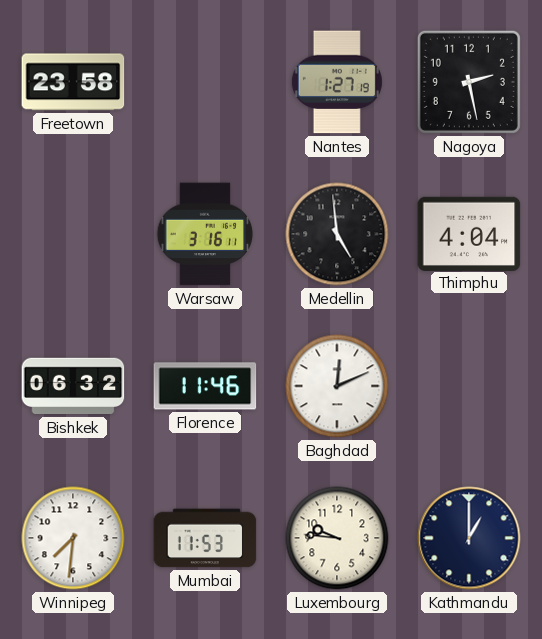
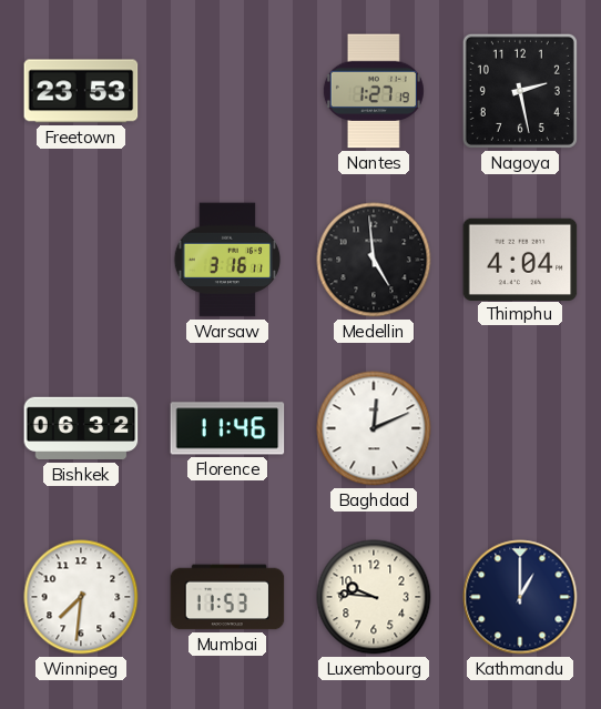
Freetown: 23:58 -> 23:53 (81, 91)
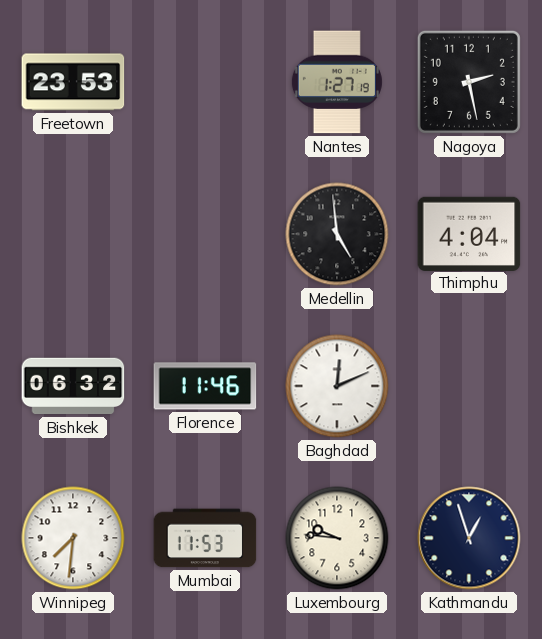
Warsaw: 3:16 -> none (227, 260)
Kathmandu: 1:00 -> 12:57 (469, 538)
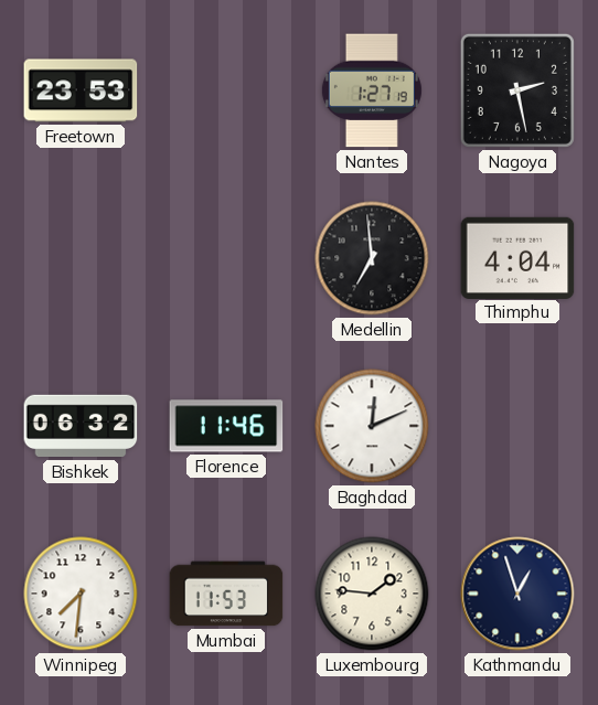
Medellin: 4:59 -> 6:59 (372, 258)
Luxembourg: 9:46 -> 1:46 (372, 594)
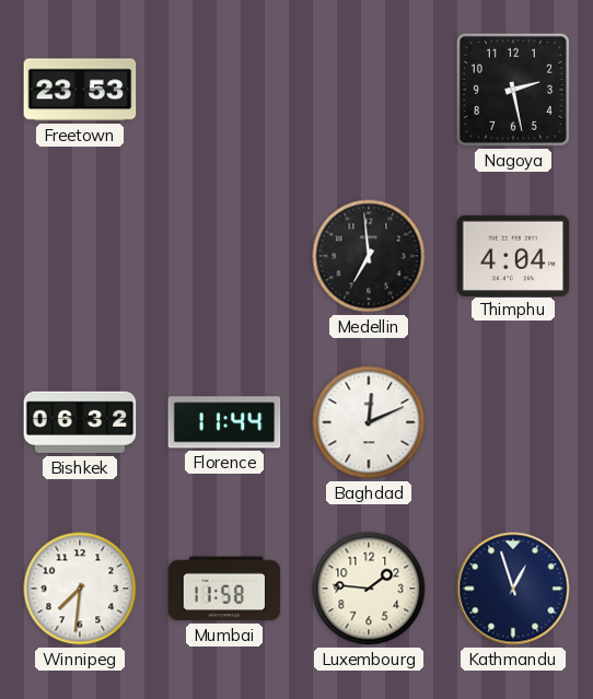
Nantes: 1:27 -> none (372, 90)
Florence: 11:46 -> 11:44 (224, 422)
Mumbai: 11:53 -> 11:58 (224, 589)
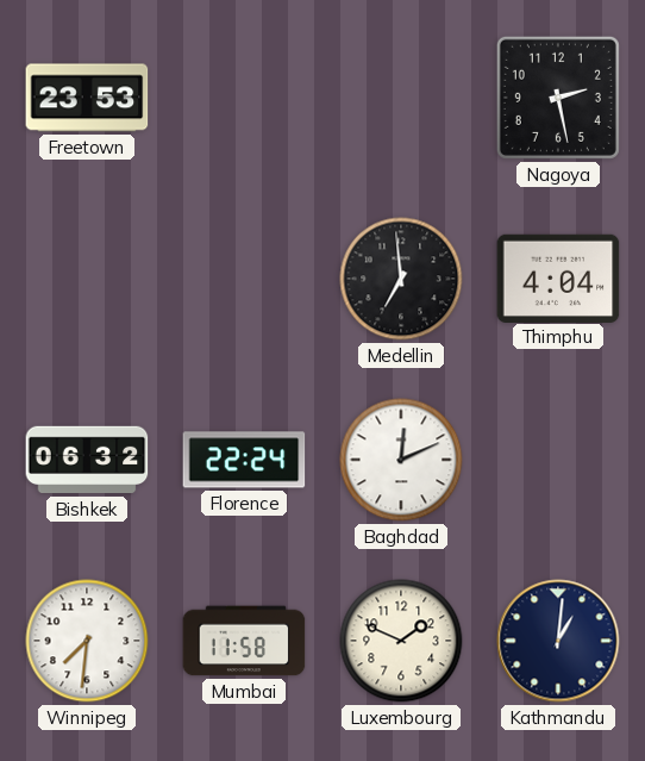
Florence: 11:44 -> 22:24 (244, 460)
Luxembourg: 1:46 -> 1:49 (401, 641)
Kathmandu: 12:57 -> 1:01 (558, 641)
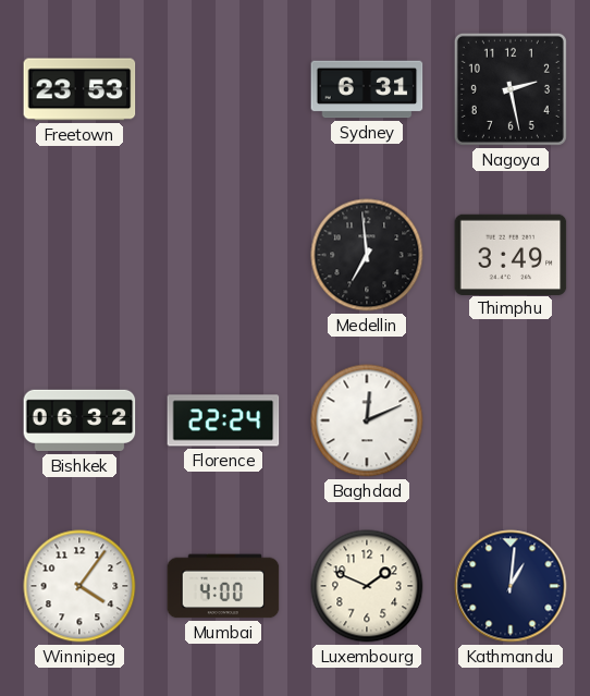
Sydney: none -> 6:31 (367, 89)
Thimphu: 4:04 -> 3:49 (511, 254)
Winnipeg: 7:31 -> 4:06 (79, 586)
Mumbai: 11:58 -> 4:00 (223, 586)
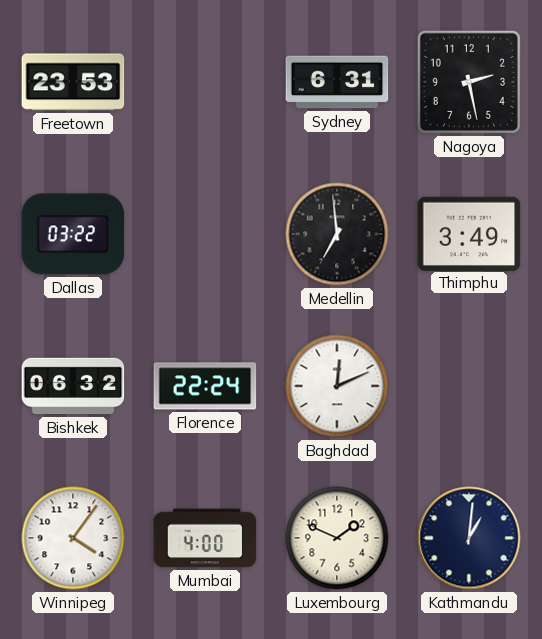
Dallas: none -> 03:22 (73, 234)
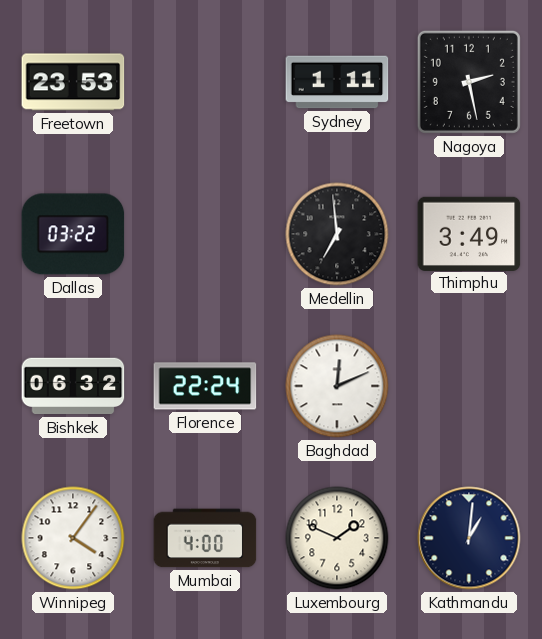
Sydney: 6:31 -> 1:11 (337, 82)
